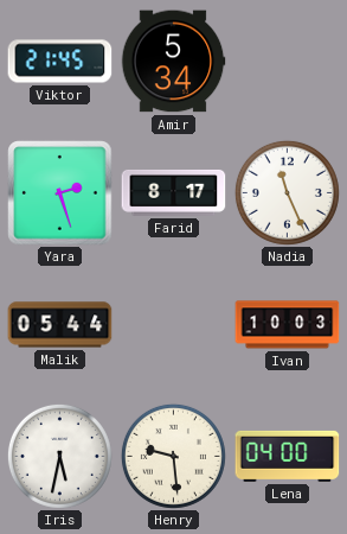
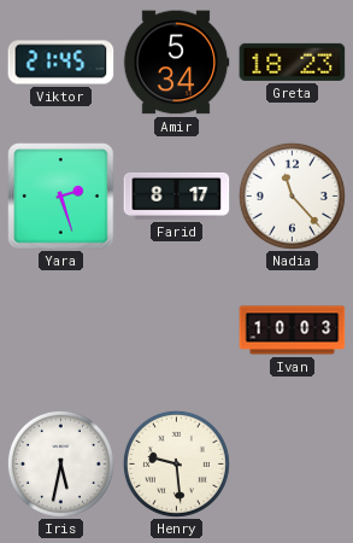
Greta: none -> 18:23 (293, 62)
Nadia: 11:26 -> 11:23 (292, 195)
Malik: 05:44 -> none (60, 325)
Lena: 04:00 -> none (288, 456)
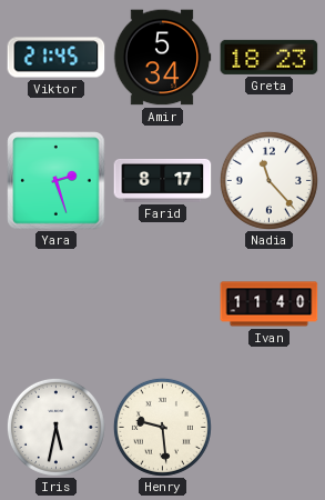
Ivan: 10:03 -> 11:40 (270, 304)
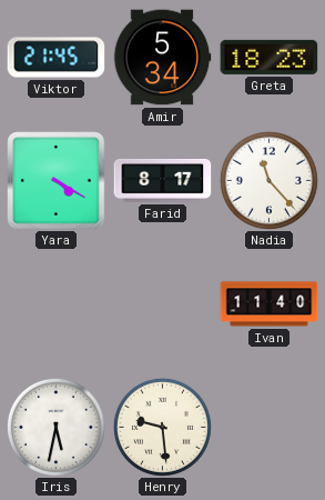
Yara: 2:27 -> 4:20 (57, 181)
